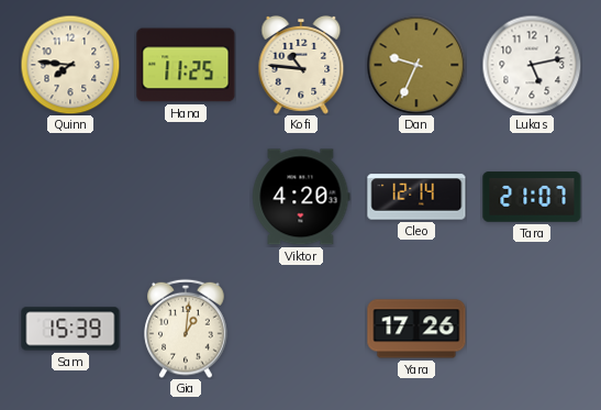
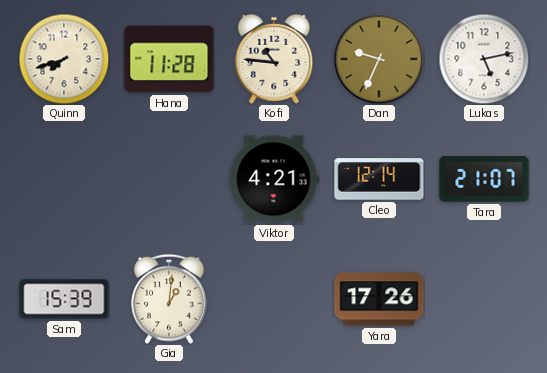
Quinn: 7:46 -> 7:42 (64, 59)
Hana: 11:25 -> 11:28 (169, 59)
Viktor: 4:20 -> 4:21 (274, 179)
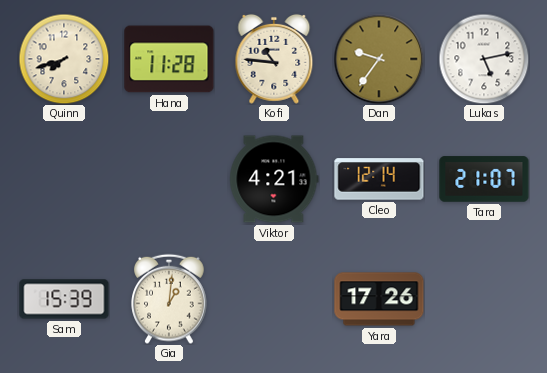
Dan: 9:34 -> 9:36 (379, 59)
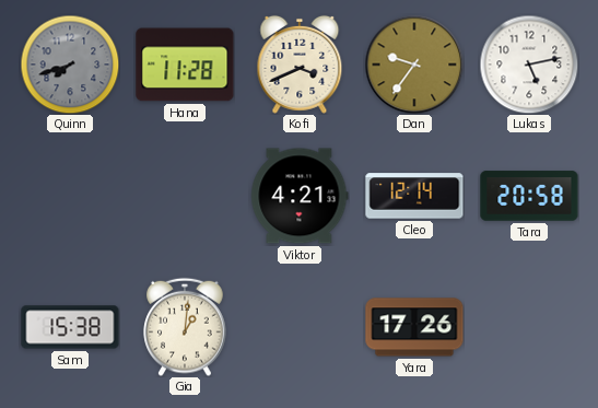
Quinn dial: cream -> grey (70, 65)
Kofi: 10:46 -> 3:41 (300, 65)
Tara: 21:07 -> 20:58 (529, 196)
Sam: 15:39 -> 15:38 (70, 327)
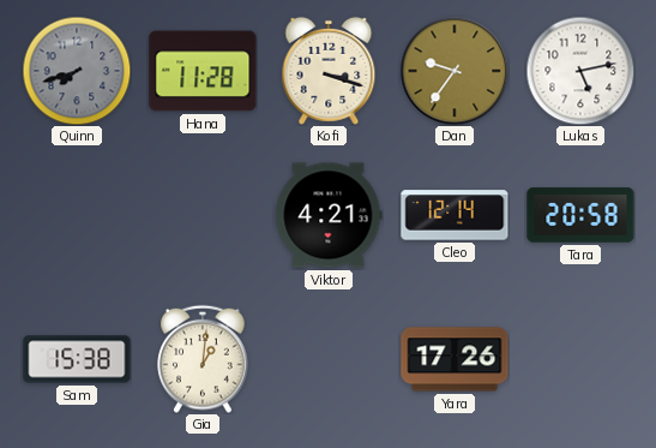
Kofi: 3:41 -> 3:18 (329, 71)
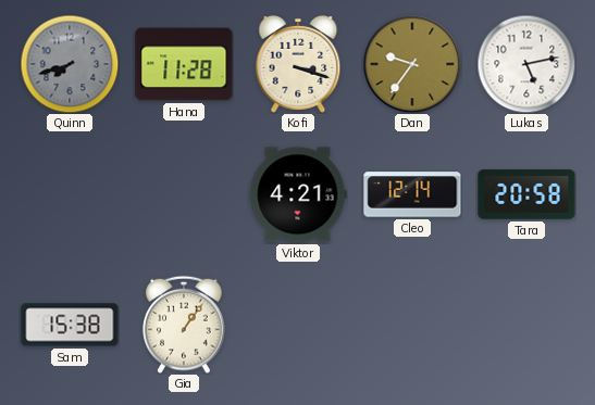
Gia: 1:01 -> 1:06 (184, 325)
Yara: 17:26 -> none (455, 359)
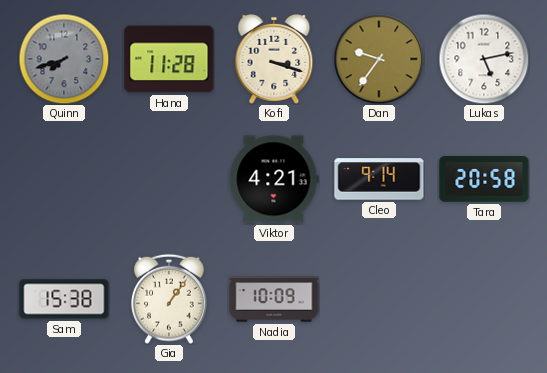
Cleo: 12:14 -> 9:14 (379, 179)
Nadia: none -> 10:09 (274, 299)
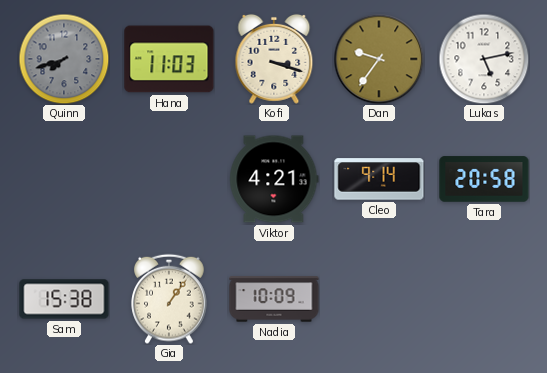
Hana: 11:28 -> 11:03 (169, 59)
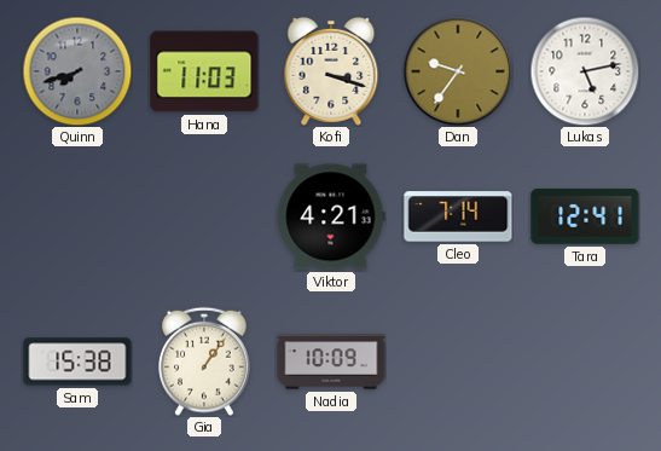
Cleo: 9:14 -> 7:14 (458, 216)
Tara: 20:58 -> 12:41 (585, 216)
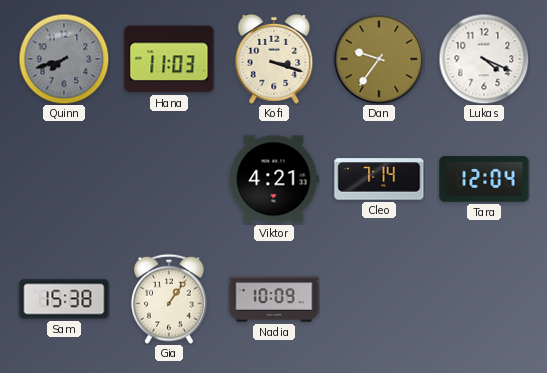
Lukas: 5:13 -> 4:19 (484, 59)
Tara: 12:41 -> 12:04 (484, 179)
